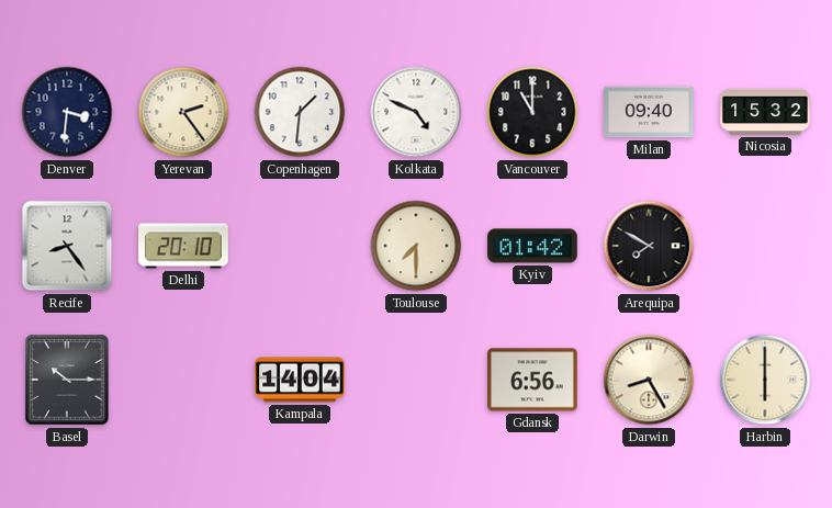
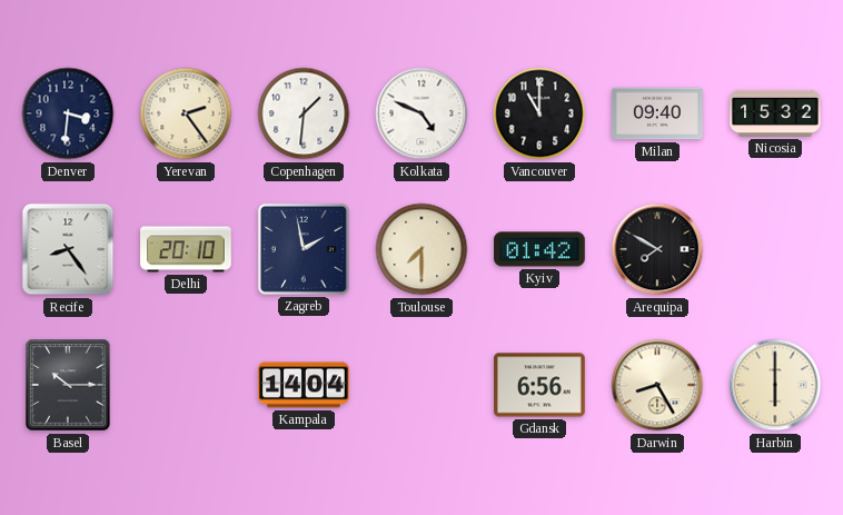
Zagreb: none -> 1:58 (304, 249)
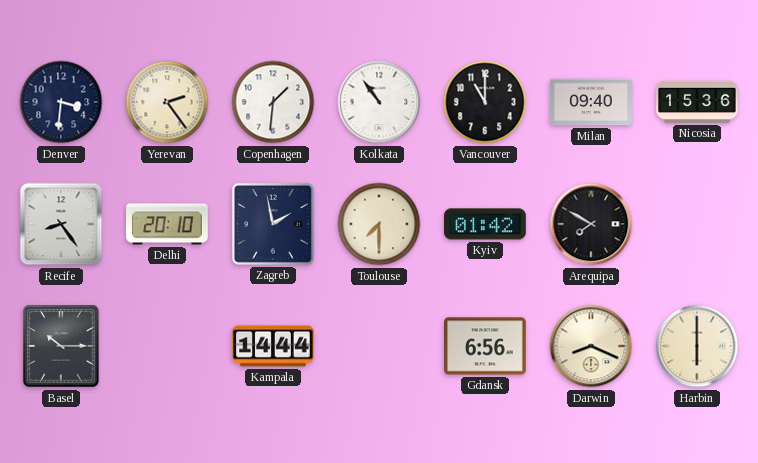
Kolkata: 4:49 -> 10:54 (379, 102)
Nicosia: 15:32 -> 15:36 (697, 102)
Kampala: 14:04 -> 14:44 (273, 346)
Darwin: 8:25 -> 8:19 (591, 346)
